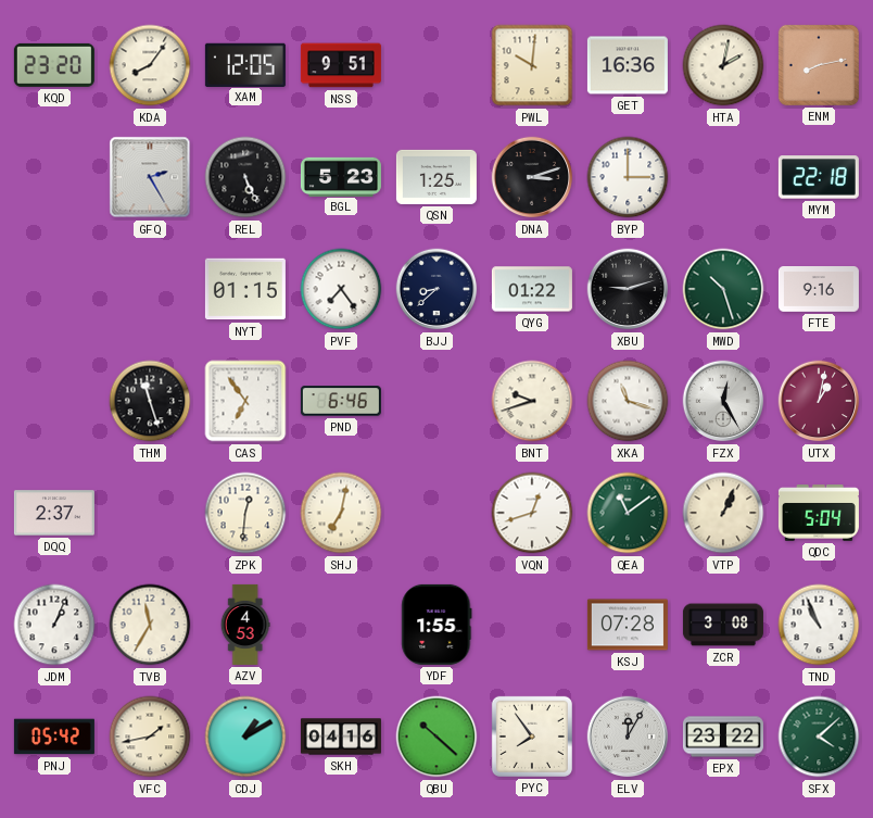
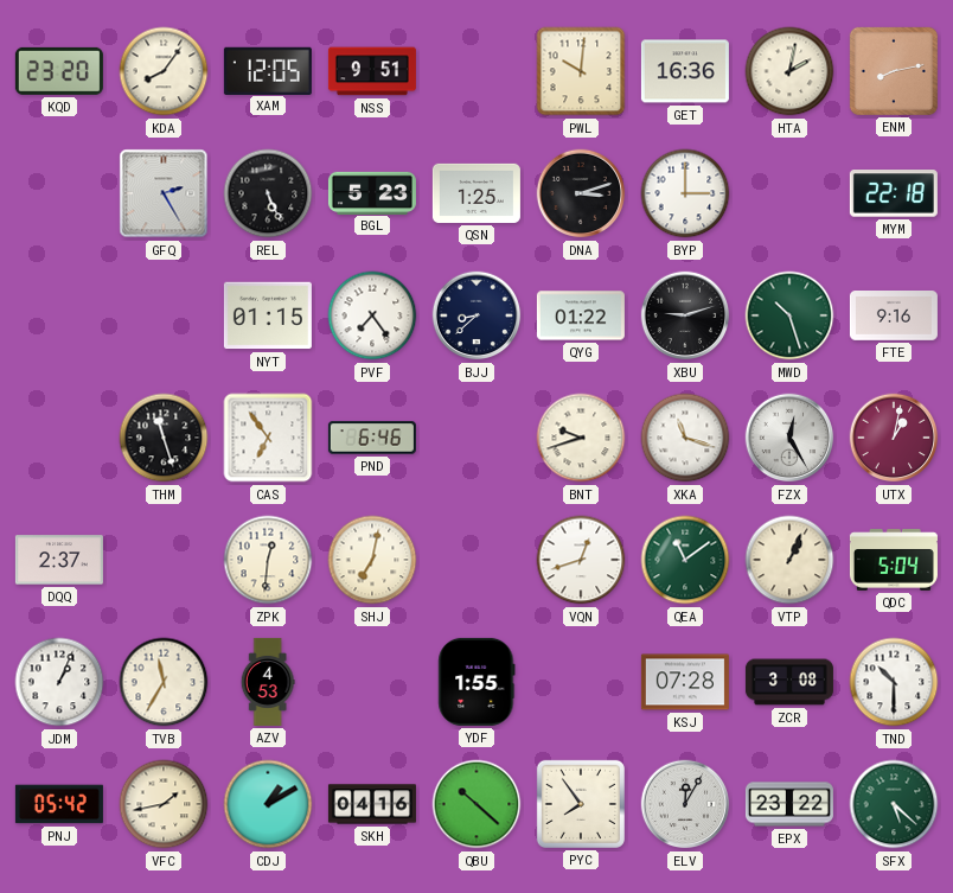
TND: 10:56 -> 10:30 (894, 682)
SFX: 4:08 -> 5:22 (894, 804)
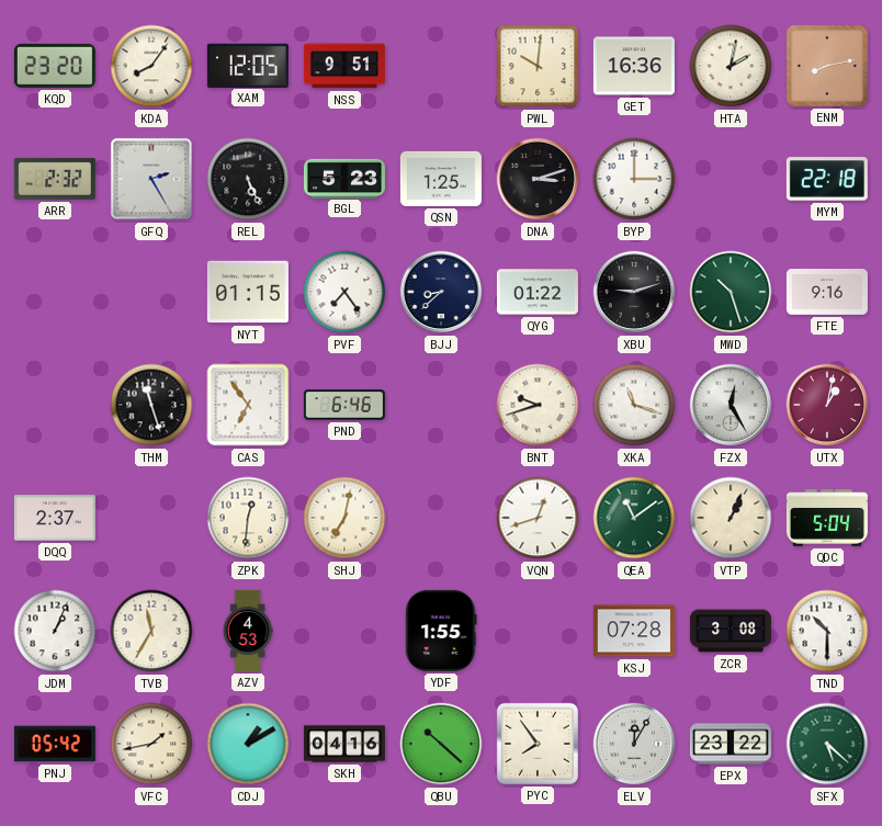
ARR: none -> 2:32 (55, 179)
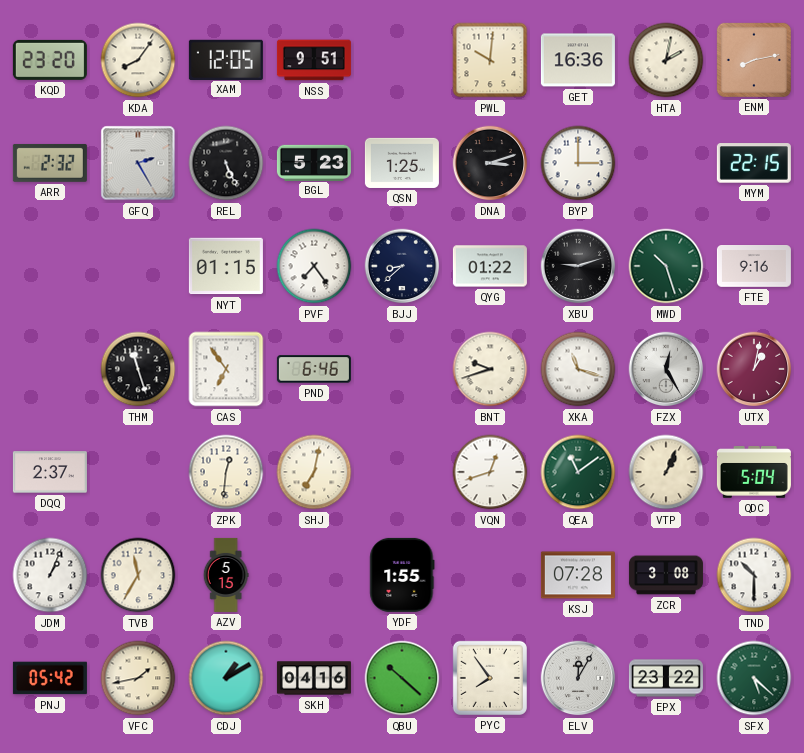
MYM: 22:18 -> 22:15 (754, 163)
AZV: 4:53 -> 5:15 (226, 575)
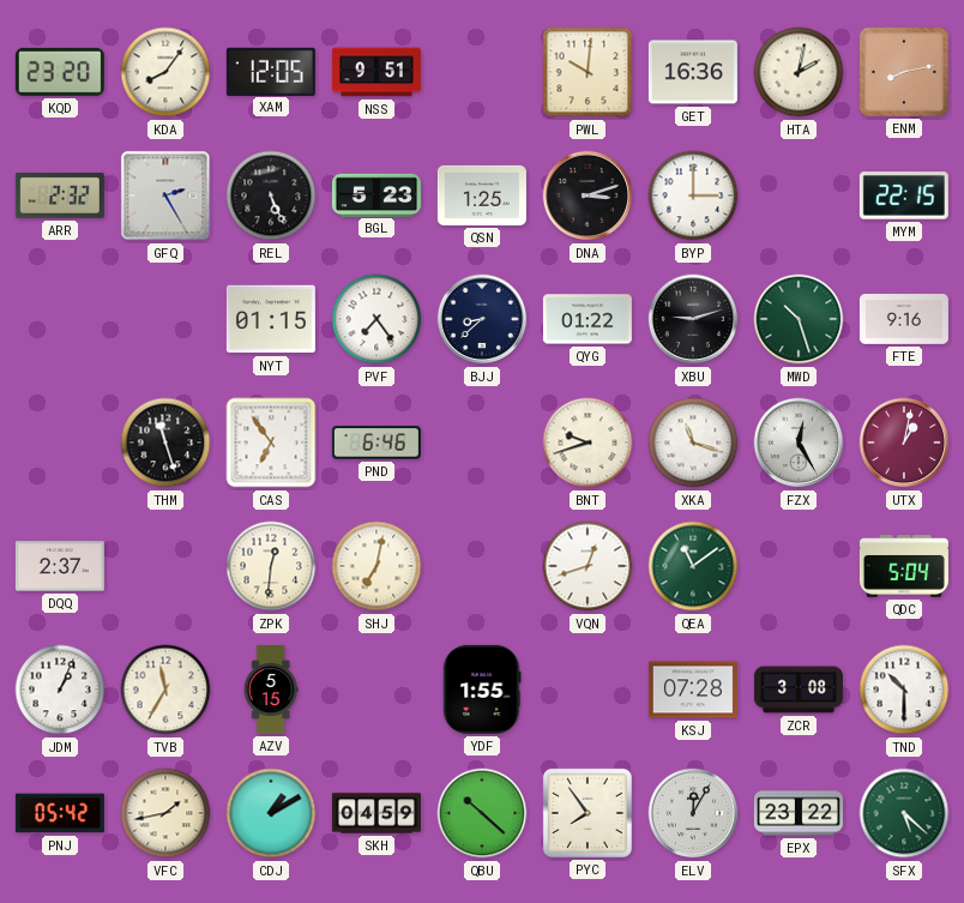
VTP: 1:04 -> none (666, 472)
SKH: 04:16 -> 04:59 (376, 813)
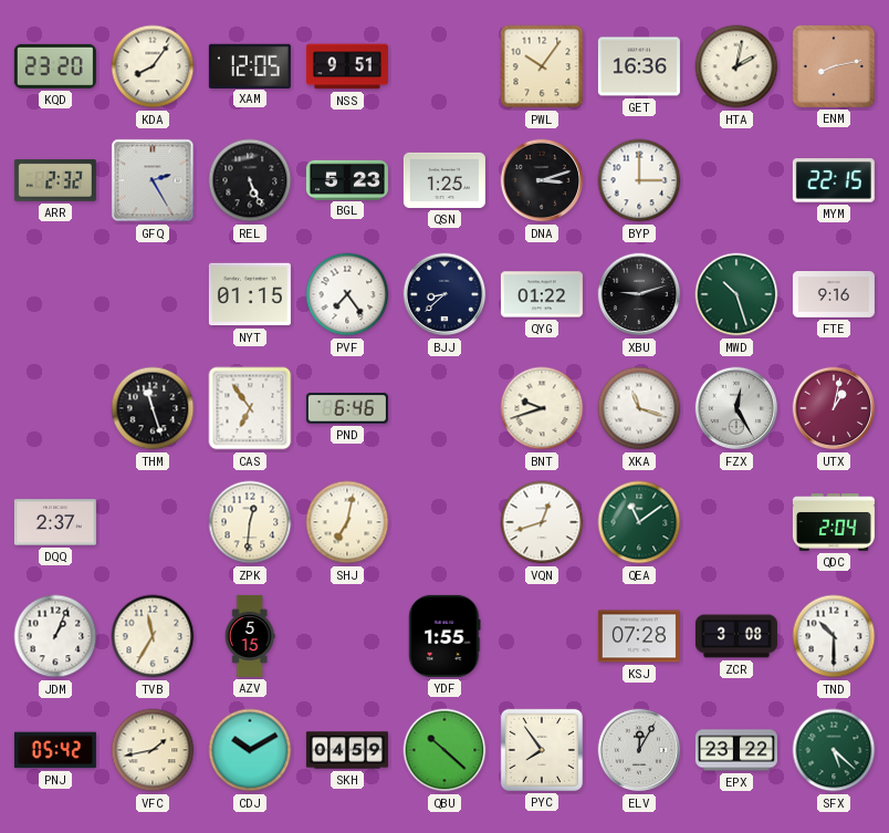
PWL: 10:01 -> 10:06 (542, 66)
QDC: 5:04 -> 2:04 (834, 523)
CDJ: 1:10 -> 10:10 (250, 750)
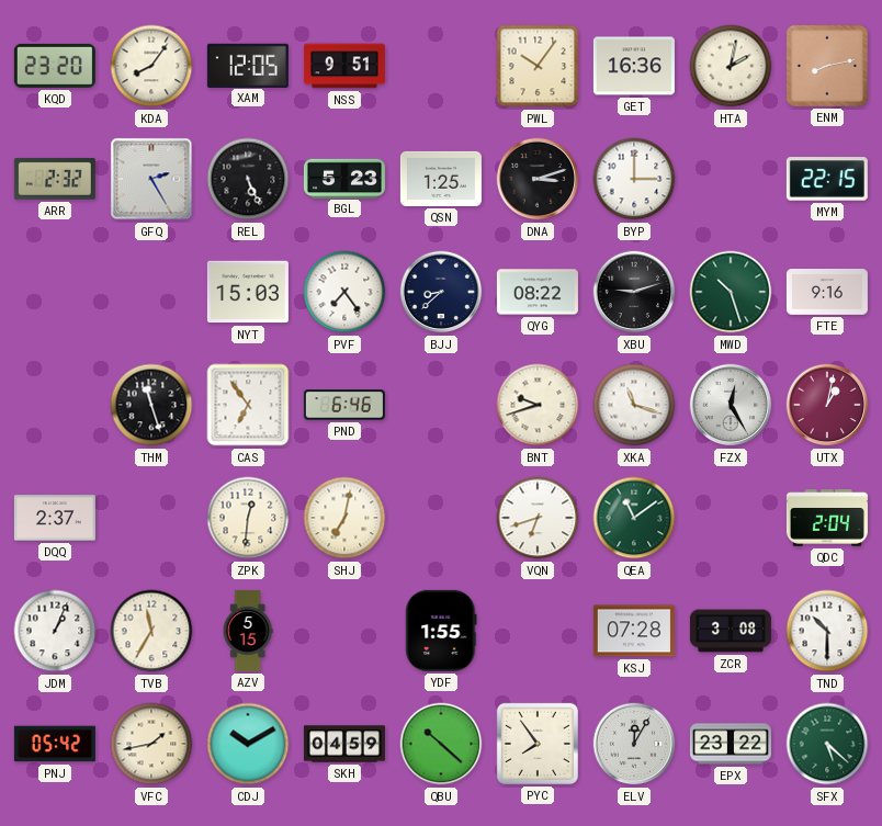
NYT: 01:15 -> 15:03 (248, 292)
QYG: 01:22 -> 08:22 (538, 292)
VQN: 12:42 -> 6:42 (538, 518)
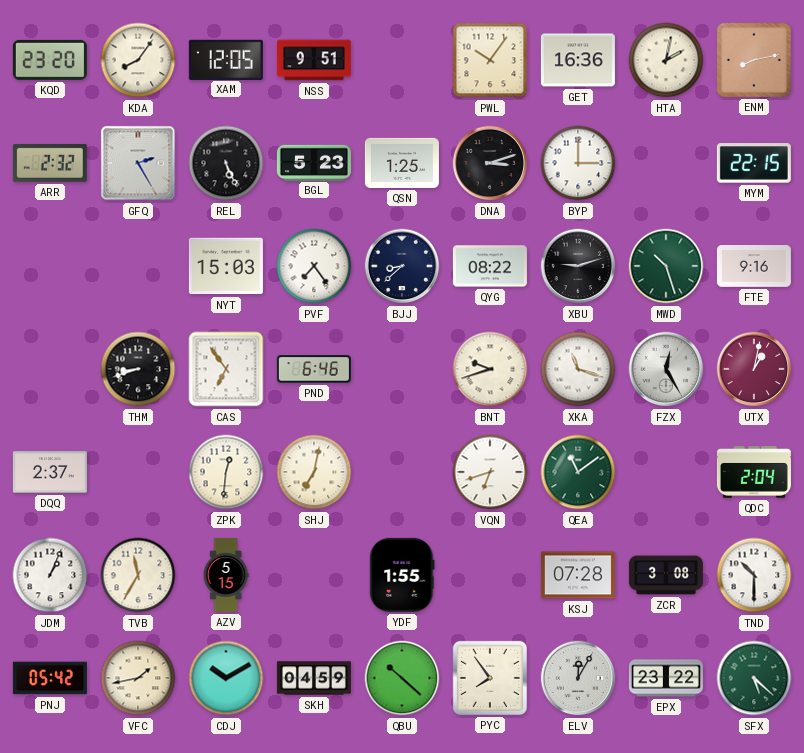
THM: 11:27 -> 8:42 (138, 369)
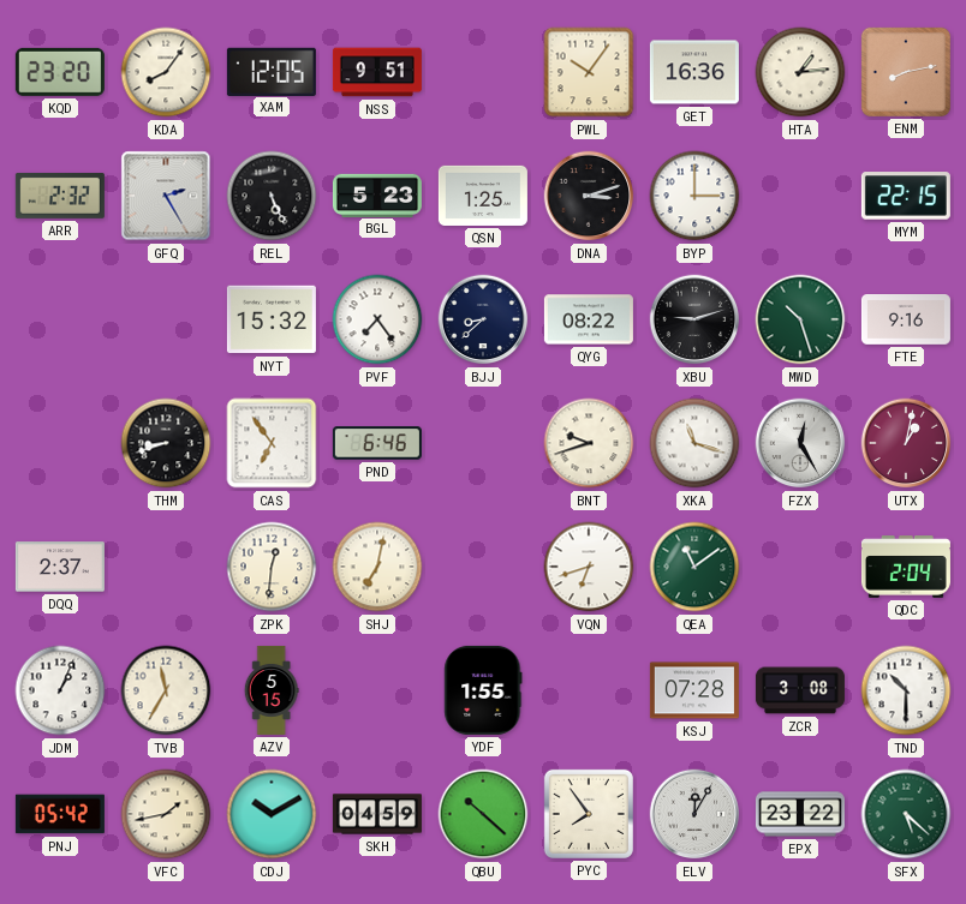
HTA: 2:02 -> 1:14 (800, 72)
NYT: 15:03 -> 15:32 (272, 319)
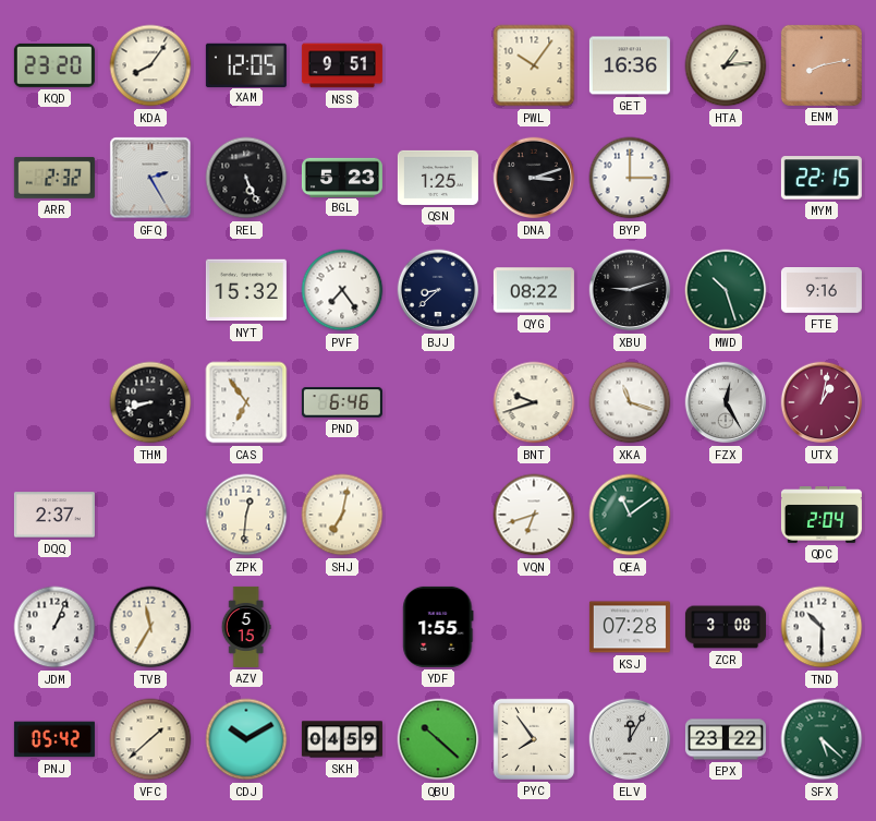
VFC: 1:43 -> 1:38 (150, 739)
